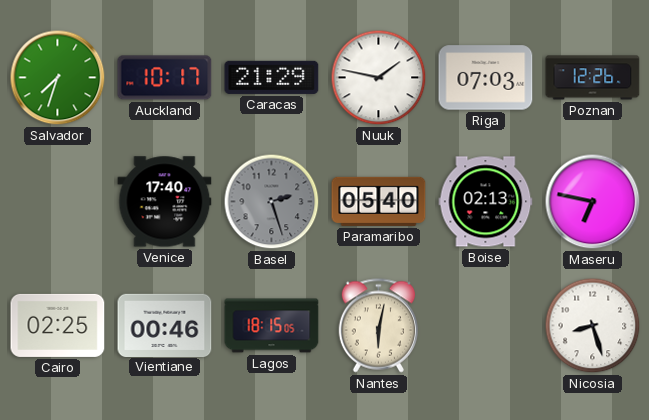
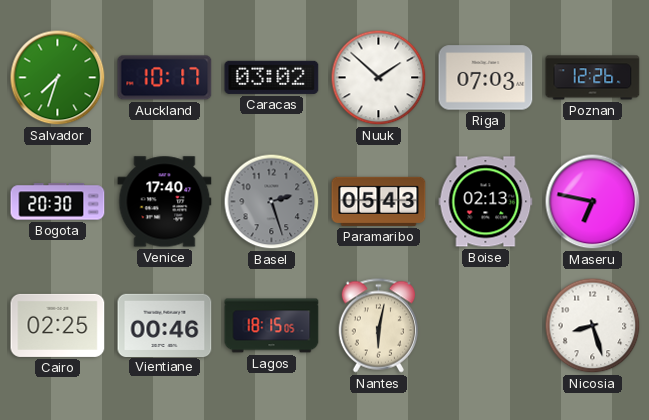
Caracas: 21:29 -> 03:02 (272, 77)
Nuuk: 1:47 -> 1:52 (379, 78)
Bogota: none -> 20:30 (58, 202)
Paramaribo: 05:40 -> 05:43 (379, 201)
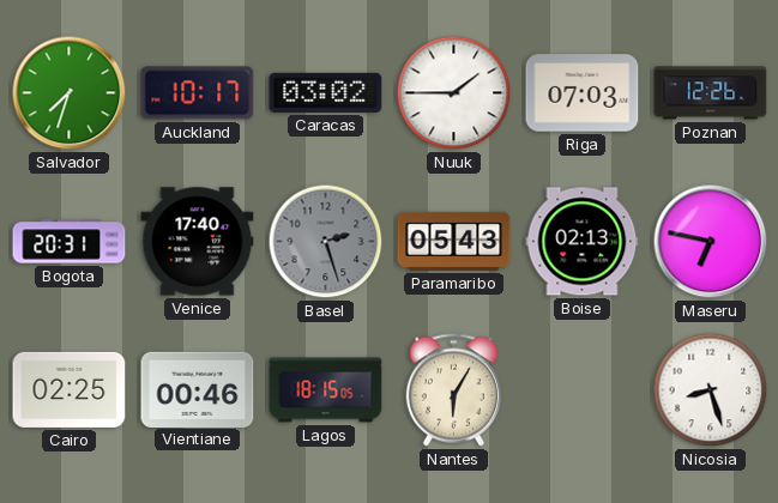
Nuuk: 1:52 -> 1:45 (454, 93)
Bogota: 20:30 -> 20:31 (70, 242)
Nantes: 6:02 -> 6:05 (453, 390)
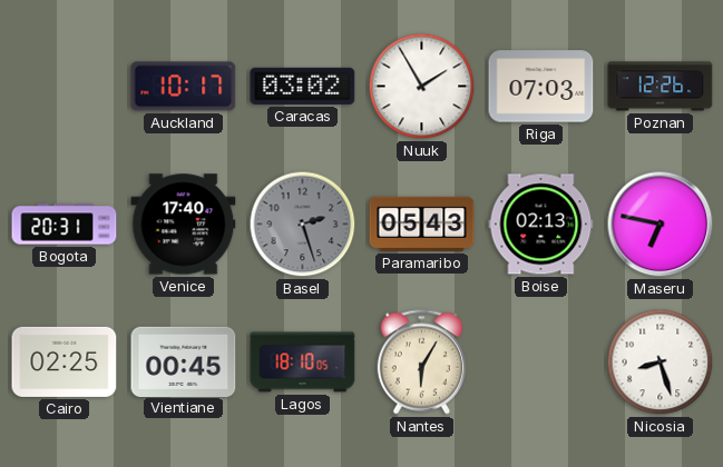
Salvador: 7:33 -> none (70, 93)
Nuuk: 1:45 -> 1:55 (422, 87)
Vientiane: 00:46 -> 00:45 (184, 361)
Lagos: 18:15 -> 18:10 (303, 362)
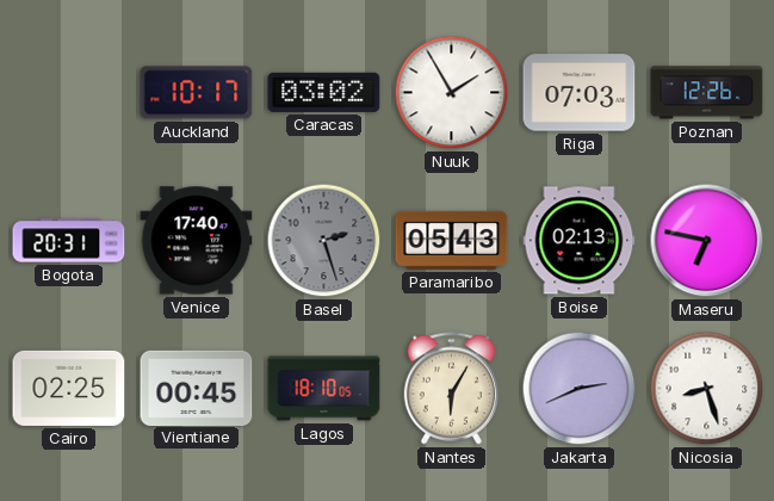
Jakarta: none -> 2:41 (580, 389)
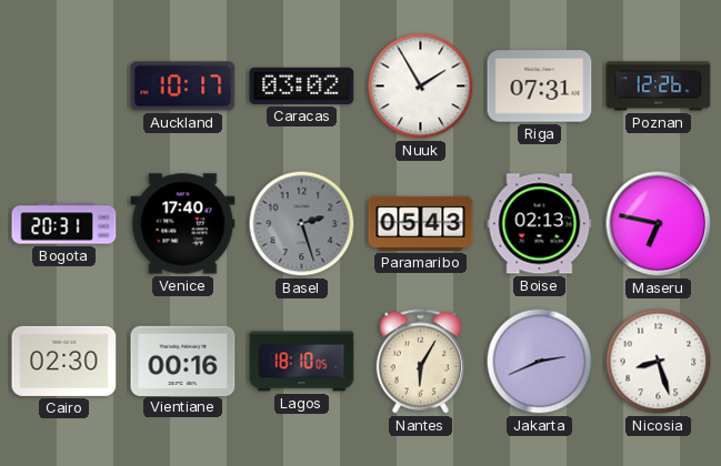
Riga: 07:03 -> 07:31 (540, 87)
Cairo: 02:25 -> 02:30 (64, 361)
Vientiane: 00:45 -> 00:16 (183, 361)
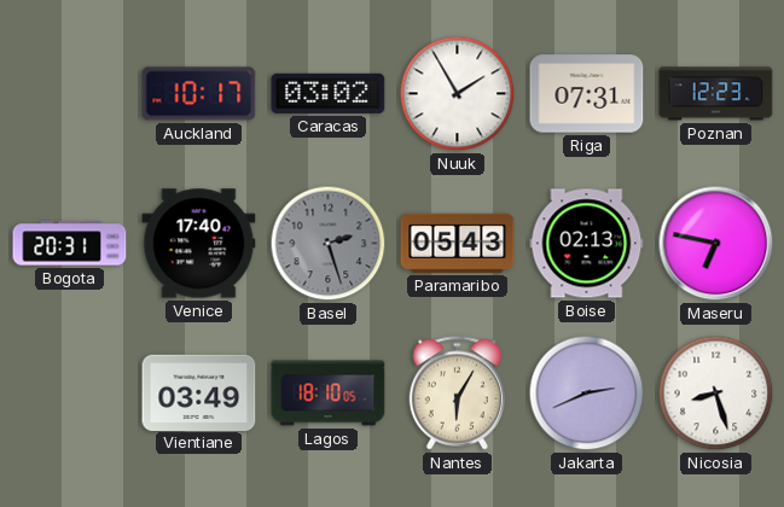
Poznan: 12:26 -> 12:23 (716, 94)
Cairo: 02:30 -> none (64, 361)
Vientiane: 00:16 -> 03:49 (199, 392)
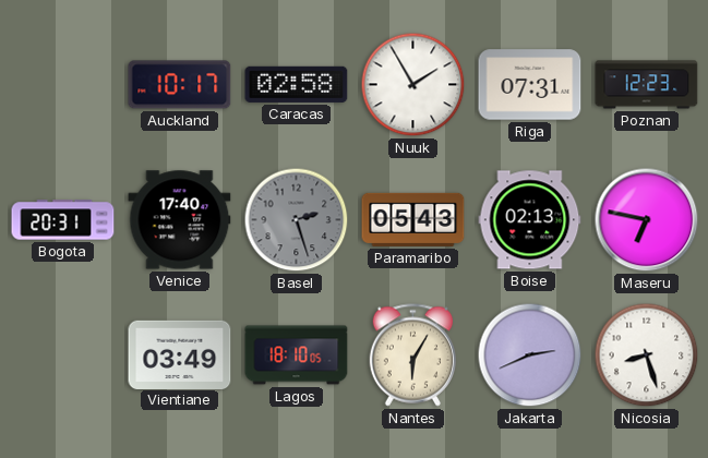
Caracas: 03:02 -> 02:58 (297, 84)
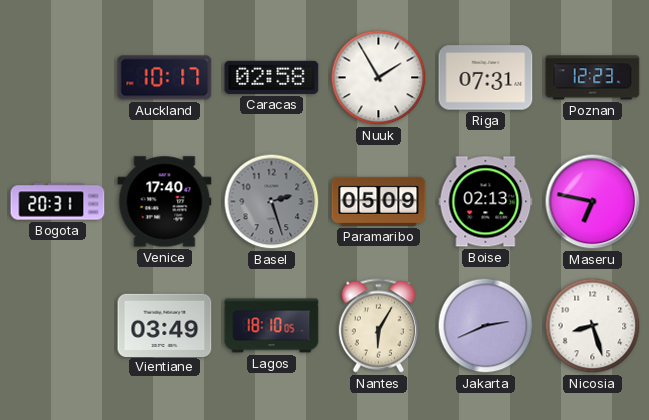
Paramaribo: 05:43 -> 05:09 (379, 201)
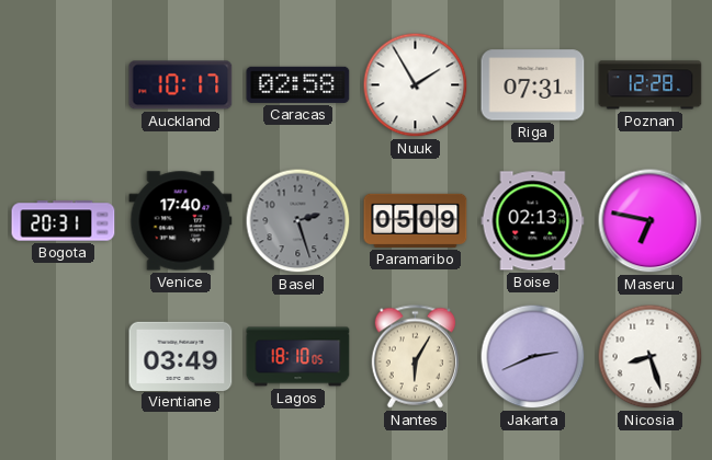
Poznan: 12:23 -> 12:28 (651, 85)
